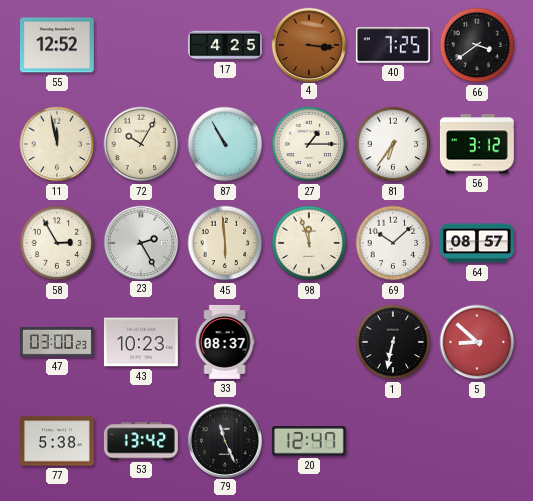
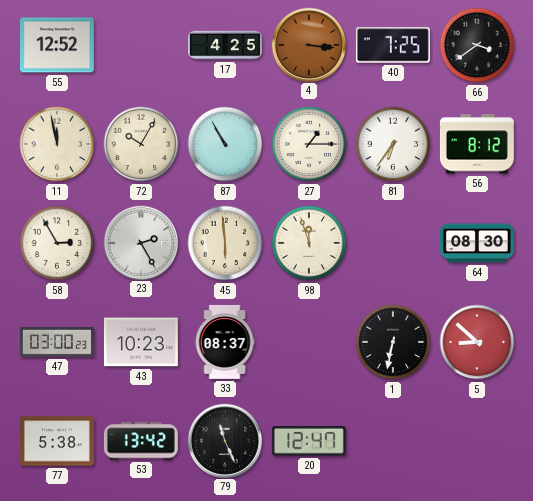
56: 3:12 -> 8:12 (477, 144)
69: 10:08 -> none (393, 243)
64: 08:57 -> 08:30 (477, 243)
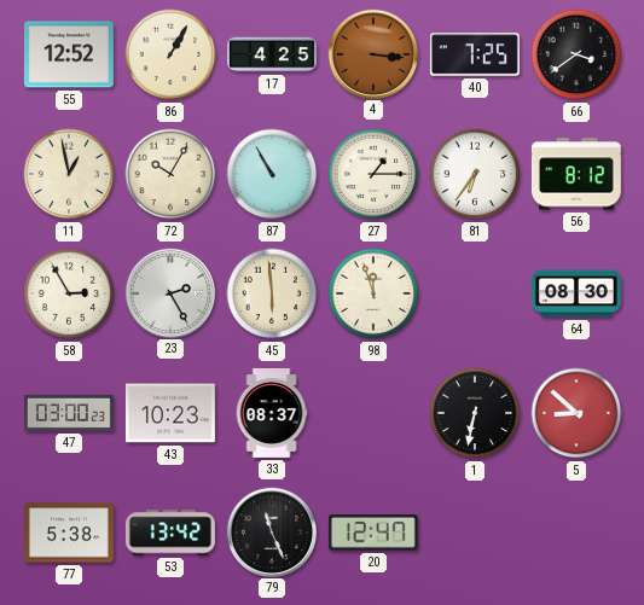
86: none -> 1:05 (170, 54)
11: 11:58 -> 12:58 (69, 174)
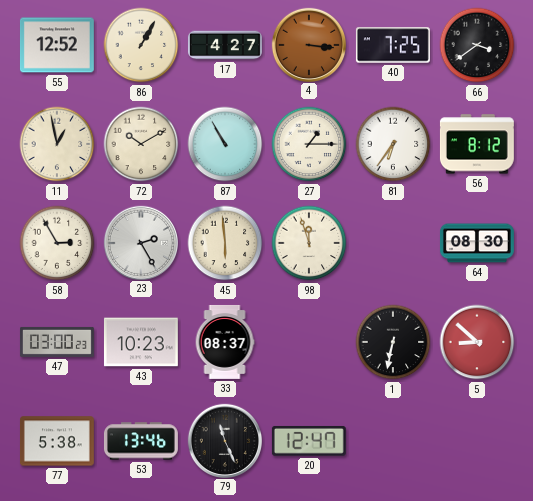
17: 4:25 -> 4:27 (225, 45)
72: 10:05 -> 10:10 (141, 144)
53: 13:42 -> 13:46 (141, 441)
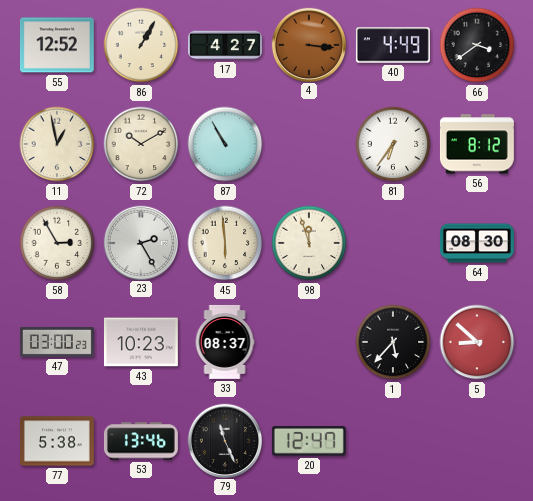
40: 7:25 -> 4:49 (393, 45)
27: 1:15 -> none (309, 144)
1: 6:32 -> 5:37 (393, 342)
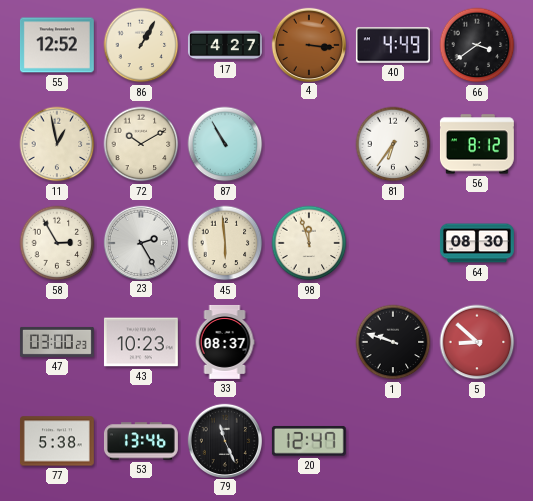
1: 5:37 -> 9:48 (393, 342)
